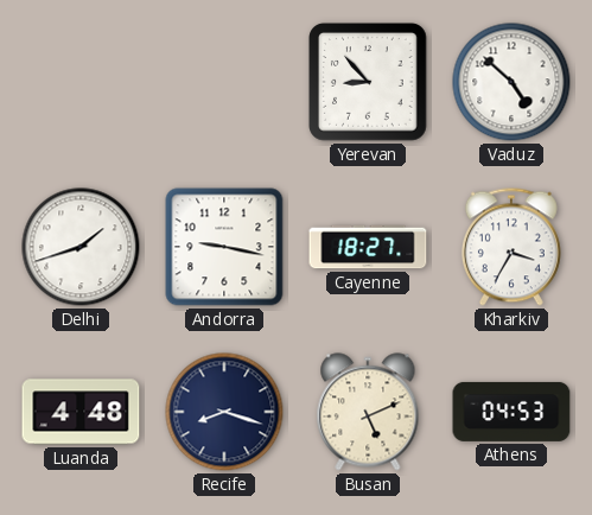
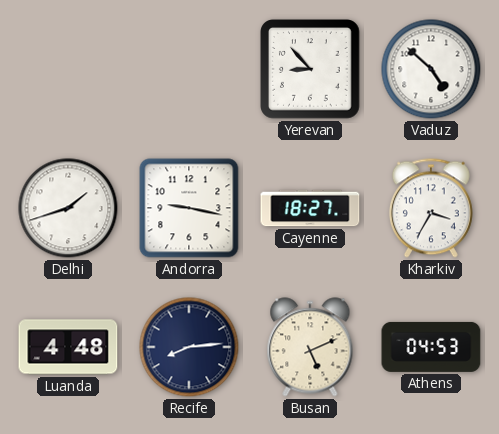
Recife: 8:18 -> 8:14 (189, 347)
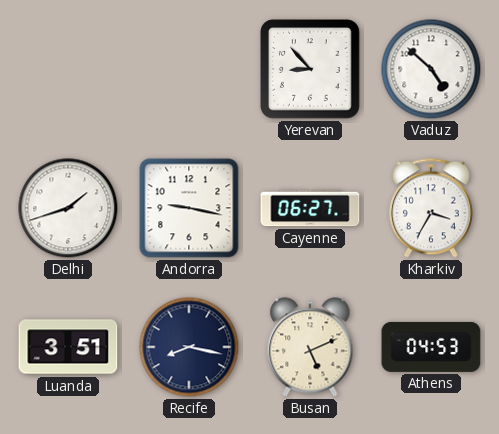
Cayenne: 18:27 -> 06:27 (310, 208)
Luanda: 4:48 -> 3:51 (68, 347)
Recife: 8:14 -> 8:17 (189, 347)
